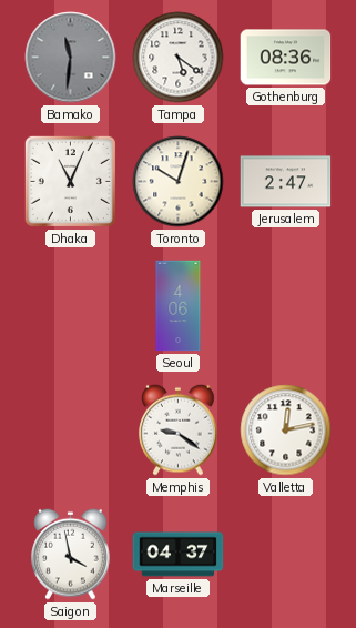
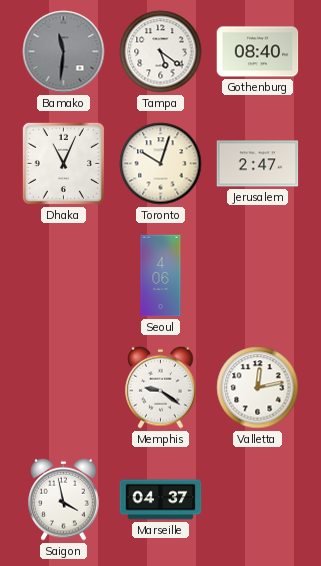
Gothenburg: 08:36 -> 08:40 (258, 52)
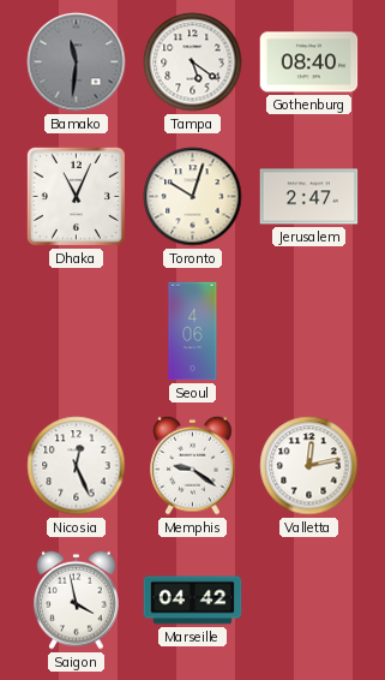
Nicosia: none -> 12:26 (77, 466)
Marseille: 04:37 -> 04:42 (193, 601)
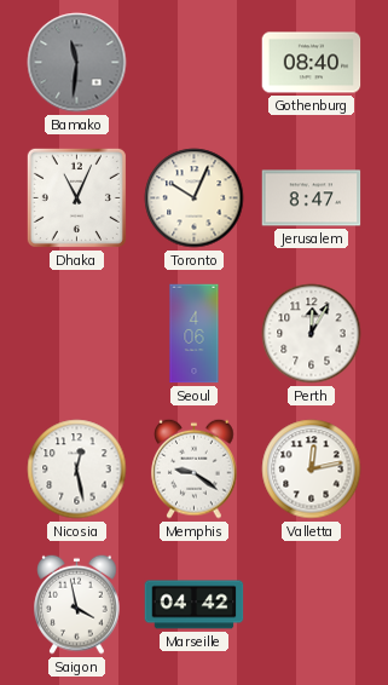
Tampa: 5:21 -> none (193, 62)
Toronto: 10:03 -> 10:04 (195, 198)
Jerusalem: 2:47 -> 8:47 (312, 198)
Perth: none -> 12:05 (312, 334)
Nicosia: 12:26 -> 12:28 (77, 470)
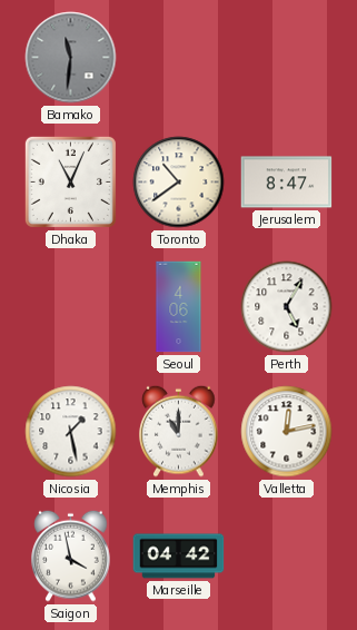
Gothenburg: 08:40 -> none (312, 63)
Toronto: 10:04 -> 10:39 (179, 183)
Perth: 12:05 -> 5:05 (287, 307)
Nicosia: 12:28 -> 1:28 (71, 432)
Memphis: 9:21 -> 11:00 (179, 431)
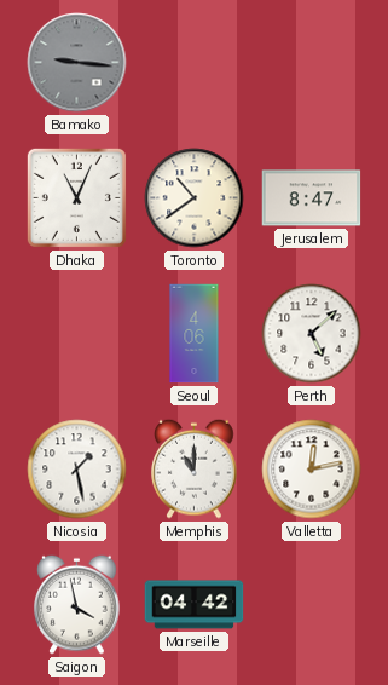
Bamako: 11:31 -> 9:16 (77, 63)
Perth: 5:05 -> 5:08 (312, 334)
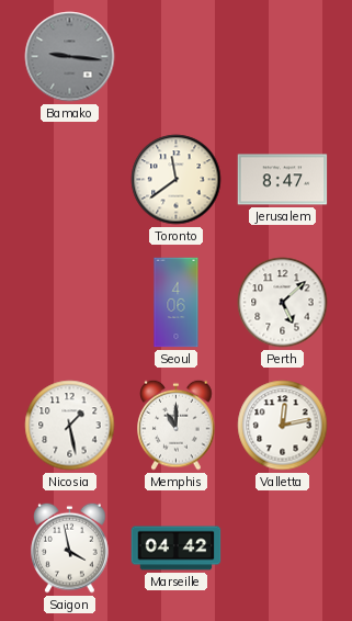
Dhaka: 11:04 -> none (76, 197)
Toronto: 10:39 -> 11:39 (177, 180)
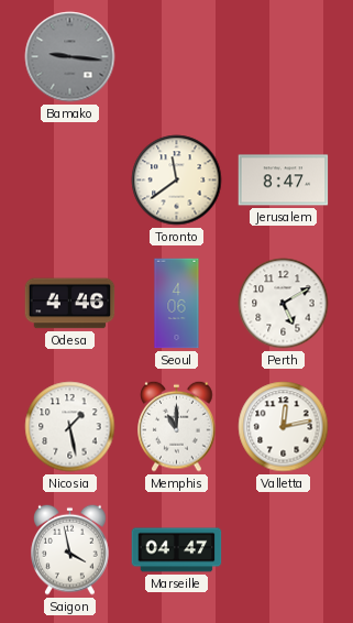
Odesa: none -> 4:46 (70, 304)
Perth: 5:08 -> 5:10 (284, 304)
Marseille: 04:42 -> 04:47 (177, 550)
